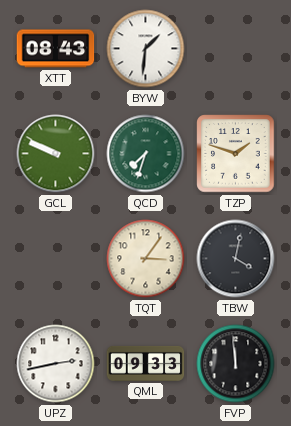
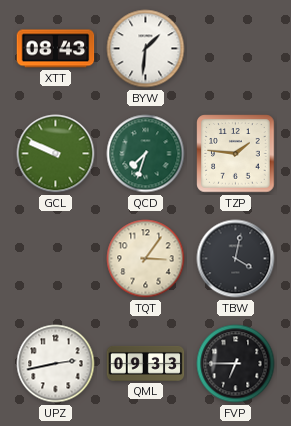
TZP: 1:48 -> 1:46 (236, 154)
FVP: 11:59 -> 6:45 (236, 364)
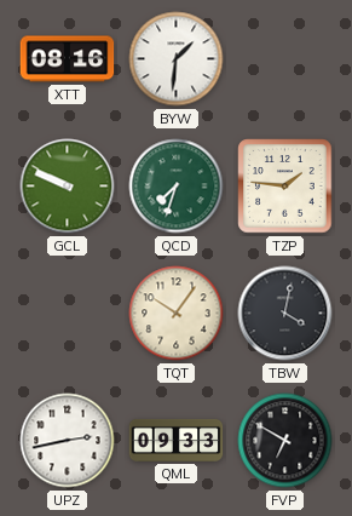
XTT: 08:43 -> 08:16 (68, 59)
TQT: 3:06 -> 10:06 (177, 314)
FVP: 6:45 -> 6:50 (285, 441)
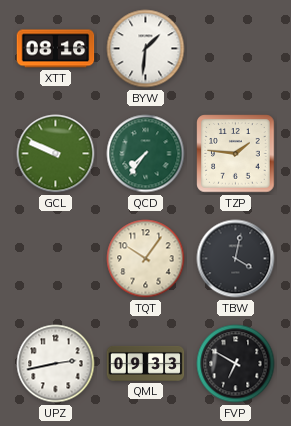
QCD: 7:33 -> 7:36 (146, 154)
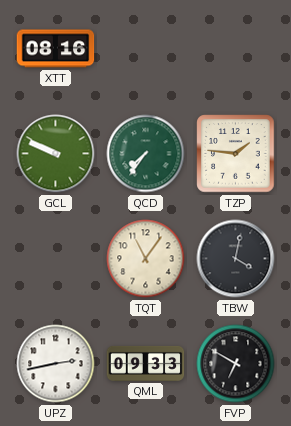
BYW: 1:31 -> none (146, 49)
TQT: 10:06 -> 11:06 (146, 259)
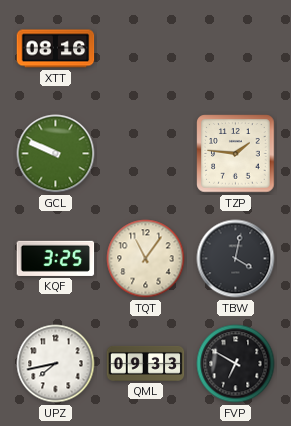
QCD: 7:36 -> none (146, 154)
KQF: none -> 3:25 (56, 258)
UPZ: 2:43 -> 7:43 (56, 364)
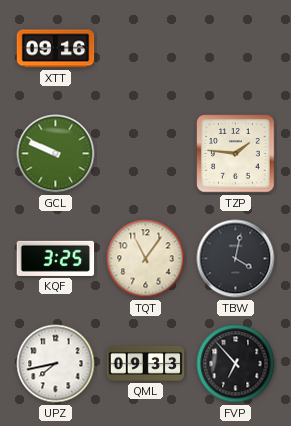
XTT: 08:16 -> 09:16 (56, 49)
FVP: 6:50 -> 6:53 (236, 364)
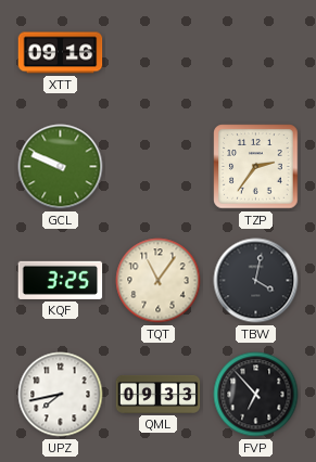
TZP: 1:46 -> 2:36 (256, 167)
